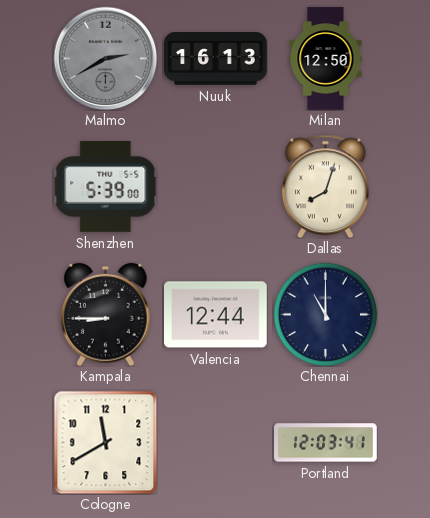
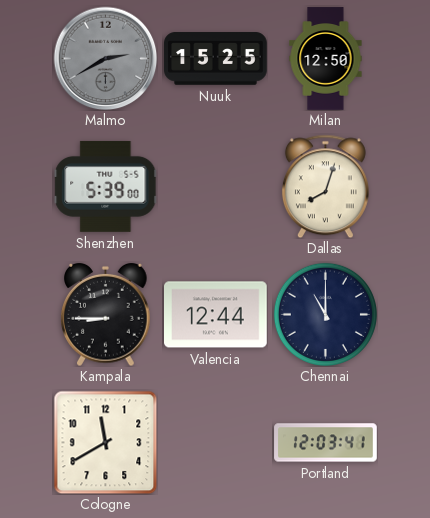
Nuuk: 16:13 -> 15:25 (216, 59)
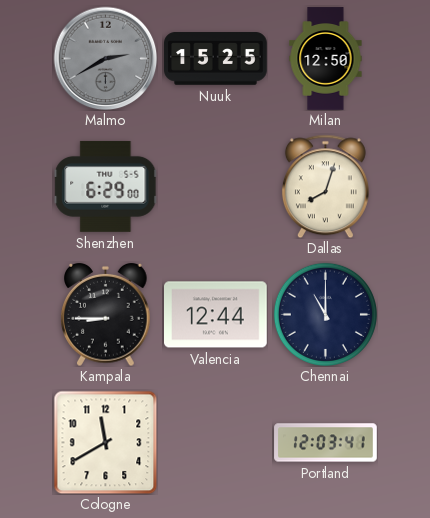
Shenzhen: 5:39 -> 6:29 (105, 186)
